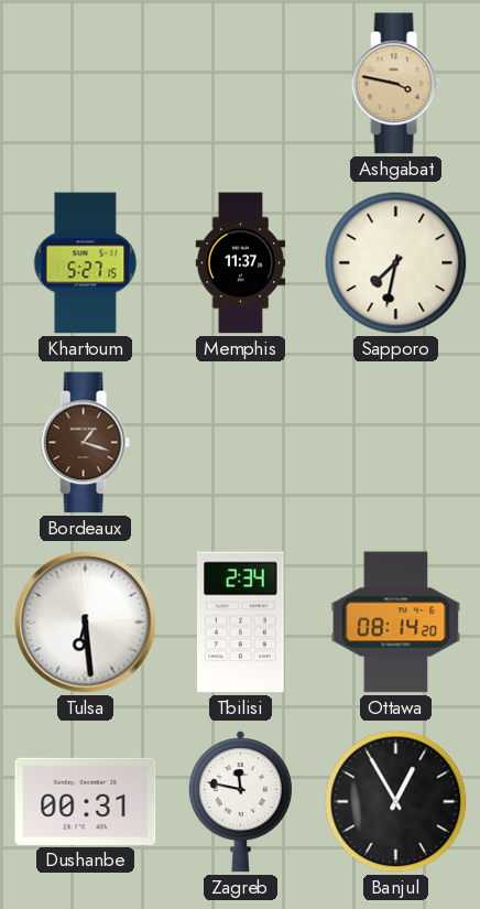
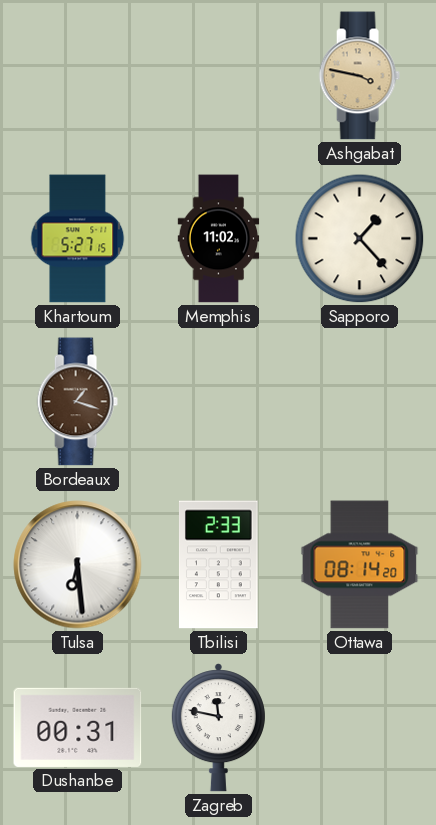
Memphis: 11:37 -> 11:02 (219, 239)
Sapporo: 7:32 -> 1:23 (360, 239)
Tbilisi: 2:34 -> 2:33 (218, 565)
Banjul: 12:55 -> none (396, 802)
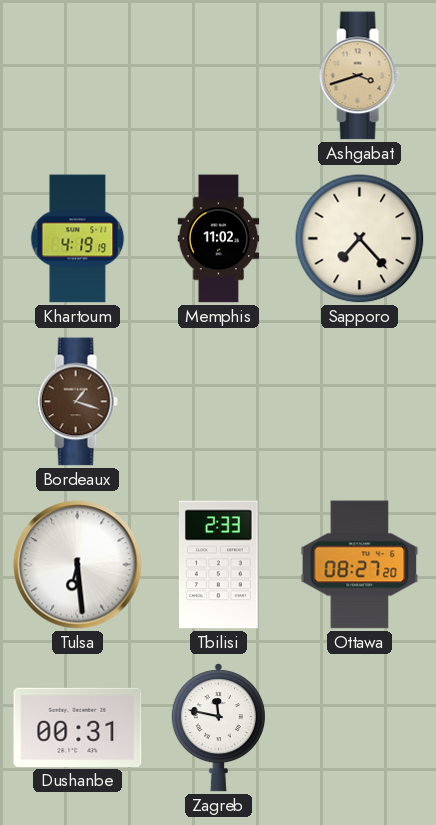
Ashgabat: 3:47 -> 3:42 (359, 76)
Khartoum: 5:27 -> 4:19 (78, 239)
Sapporo: 1:23 -> 7:23 (360, 239)
Ottawa: 08:14 -> 08:27 (360, 565)
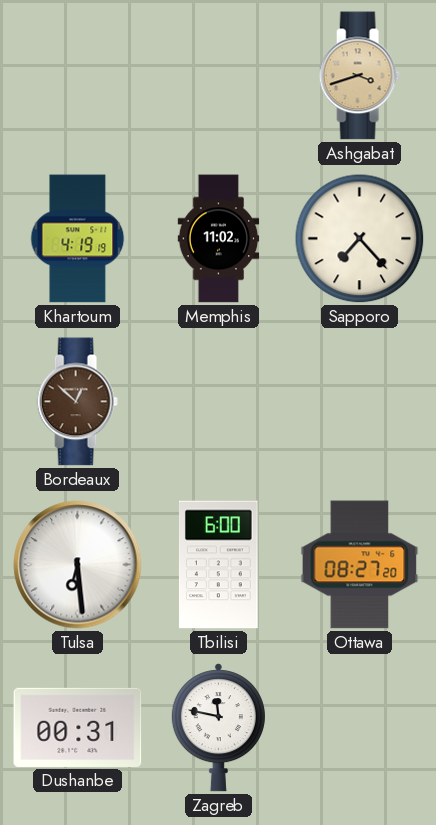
Bordeaux: 1:18 -> 12:52 (77, 402)
Tbilisi: 2:33 -> 6:00 (218, 565)
